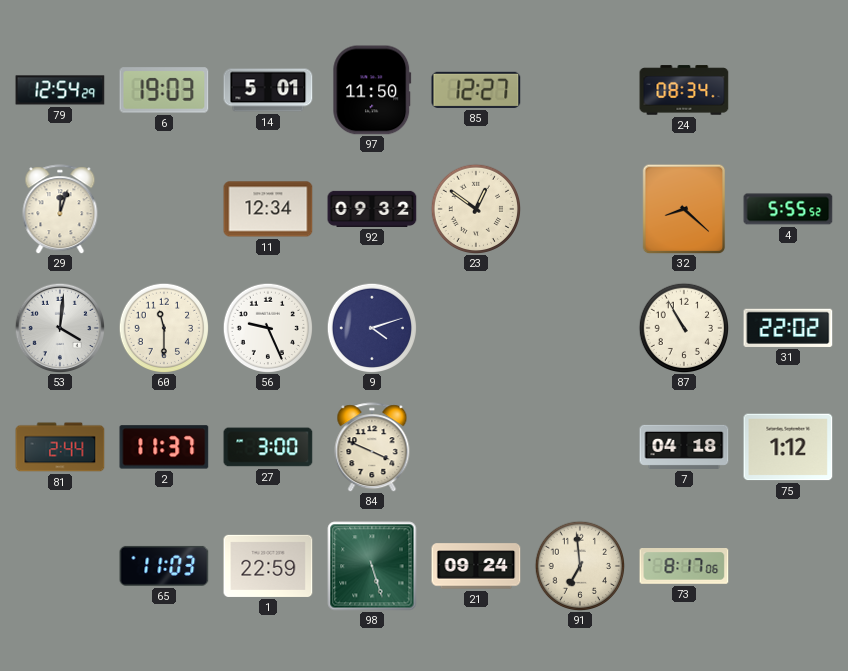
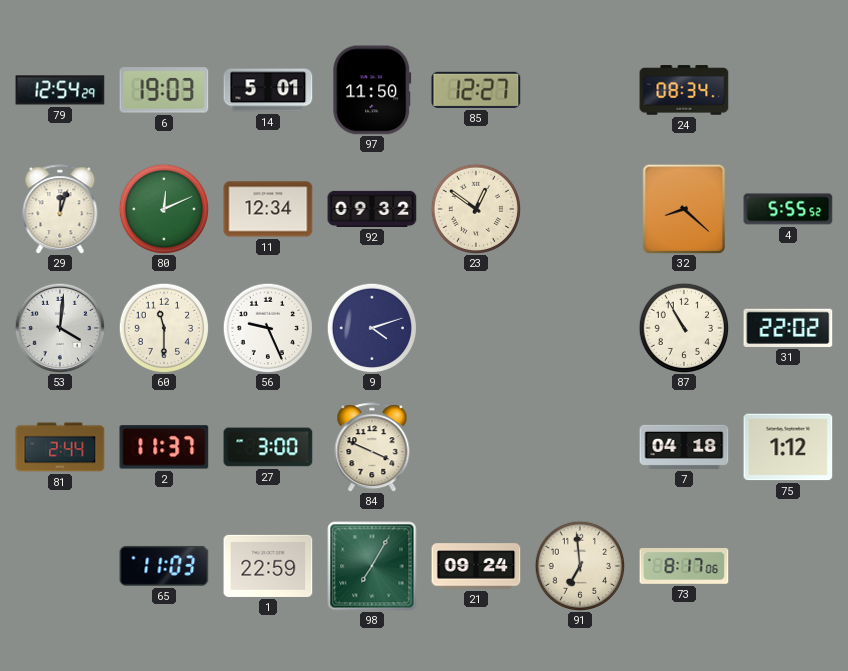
80: none -> 12:11 (163, 208)
98: 5:27 -> 7:05 (372, 566)
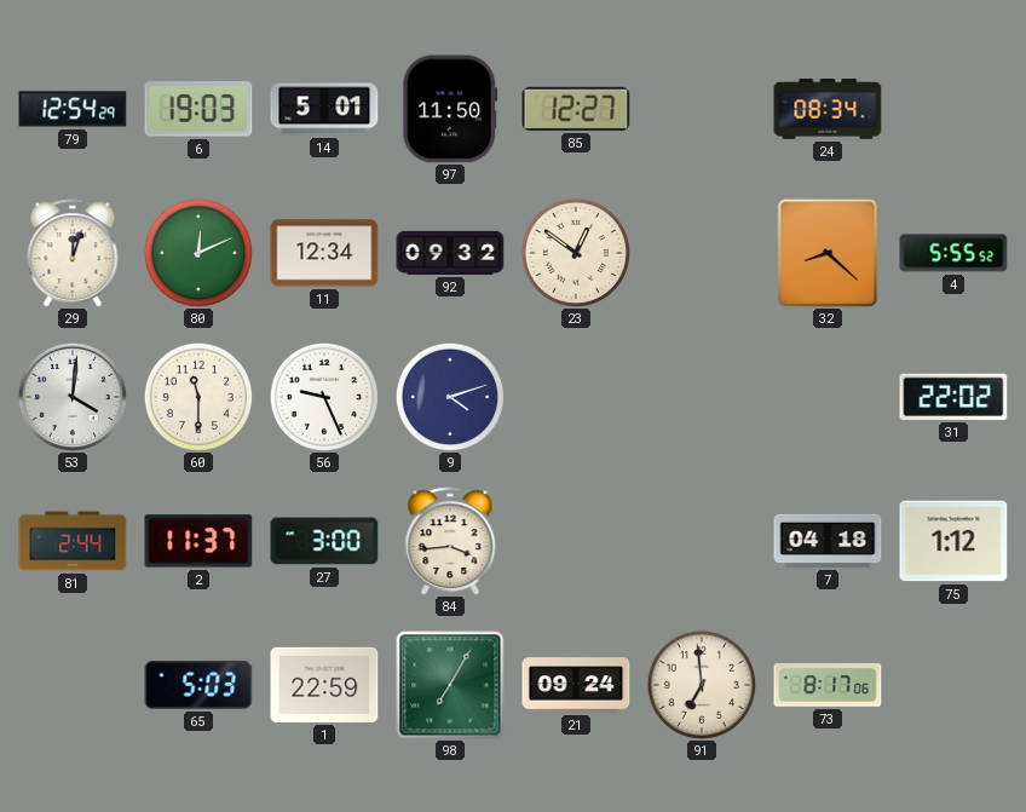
87: 10:55 -> none (683, 327)
84: 3:49 -> 3:44 (450, 541)
65: 11:03 -> 5:03 (198, 685)
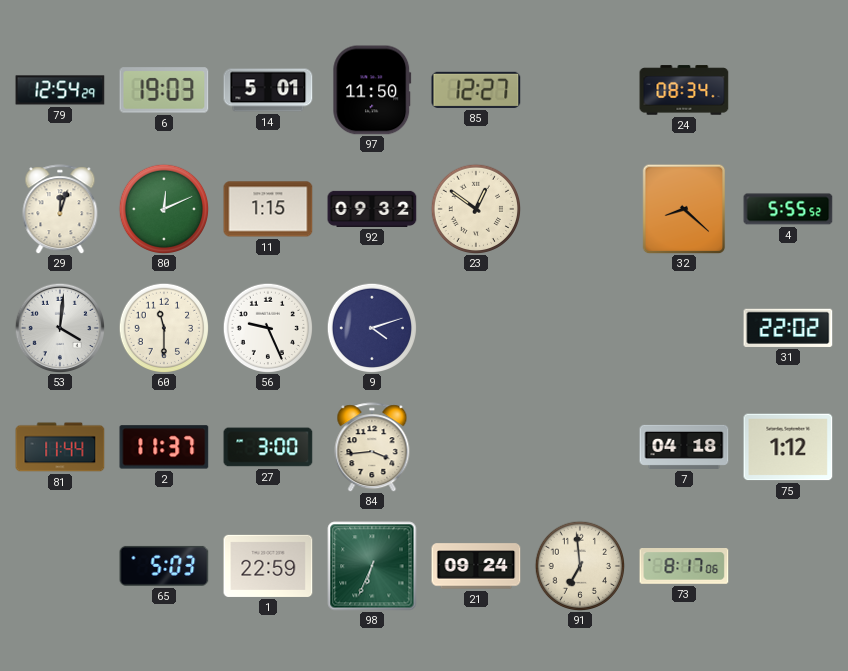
11: 12:34 -> 1:15 (268, 209)
81: 2:44 -> 11:44 (60, 447)
98: 7:05 -> 6:34 (372, 566)
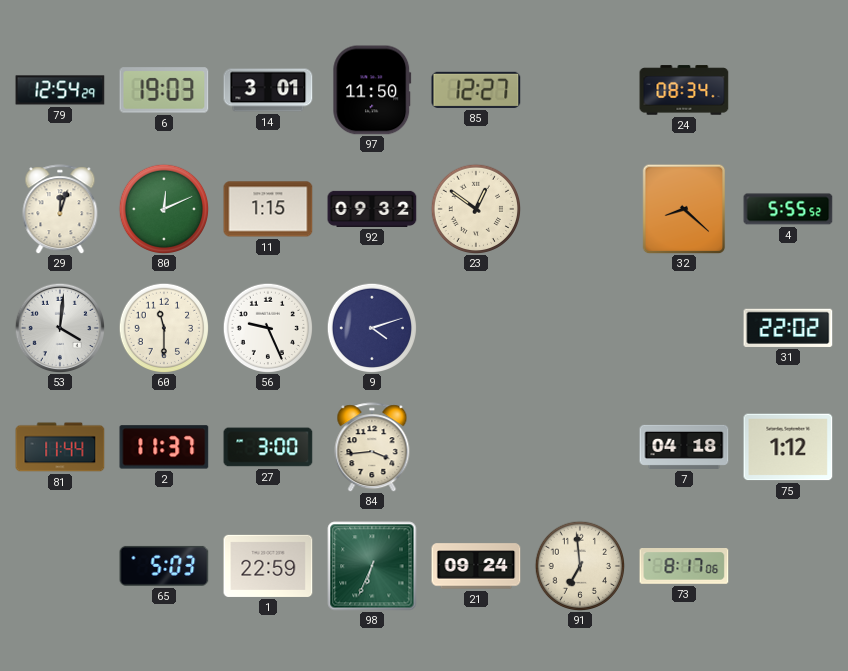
14: 5:01 -> 3:01 (268, 90)
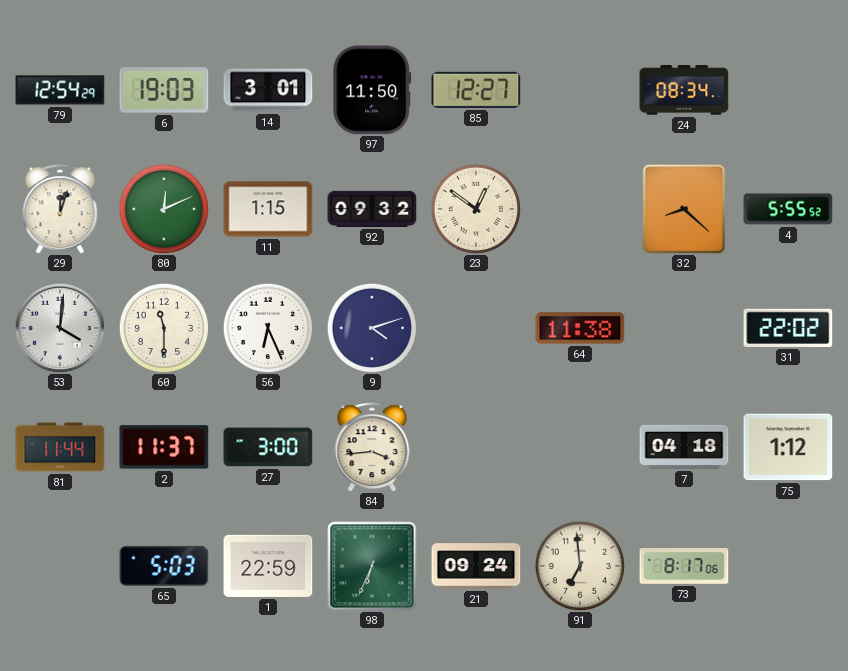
56: 9:26 -> 6:26 (267, 327)
64: none -> 11:38 (580, 328)
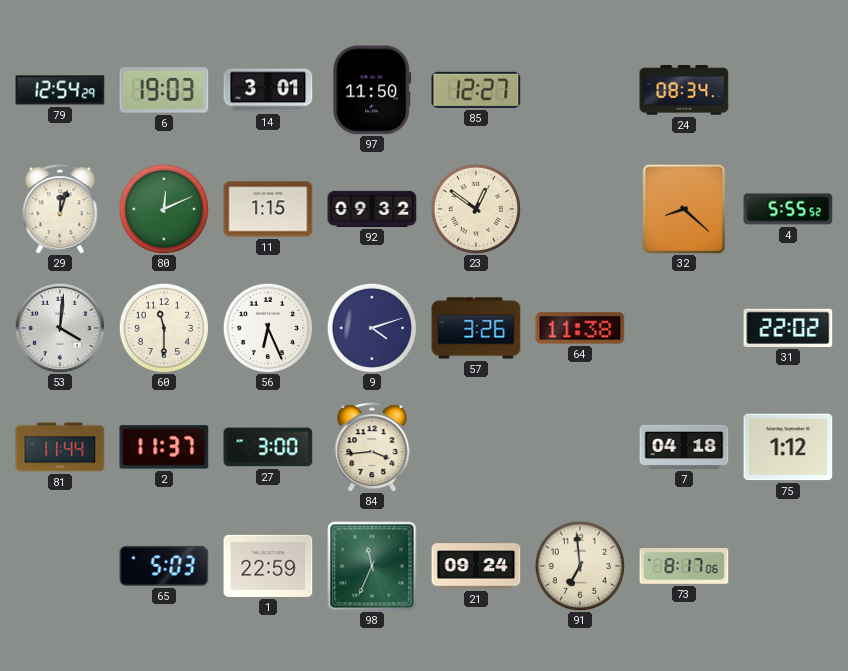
57: none -> 3:26 (476, 328)
98: 6:34 -> 11:34 (372, 566)
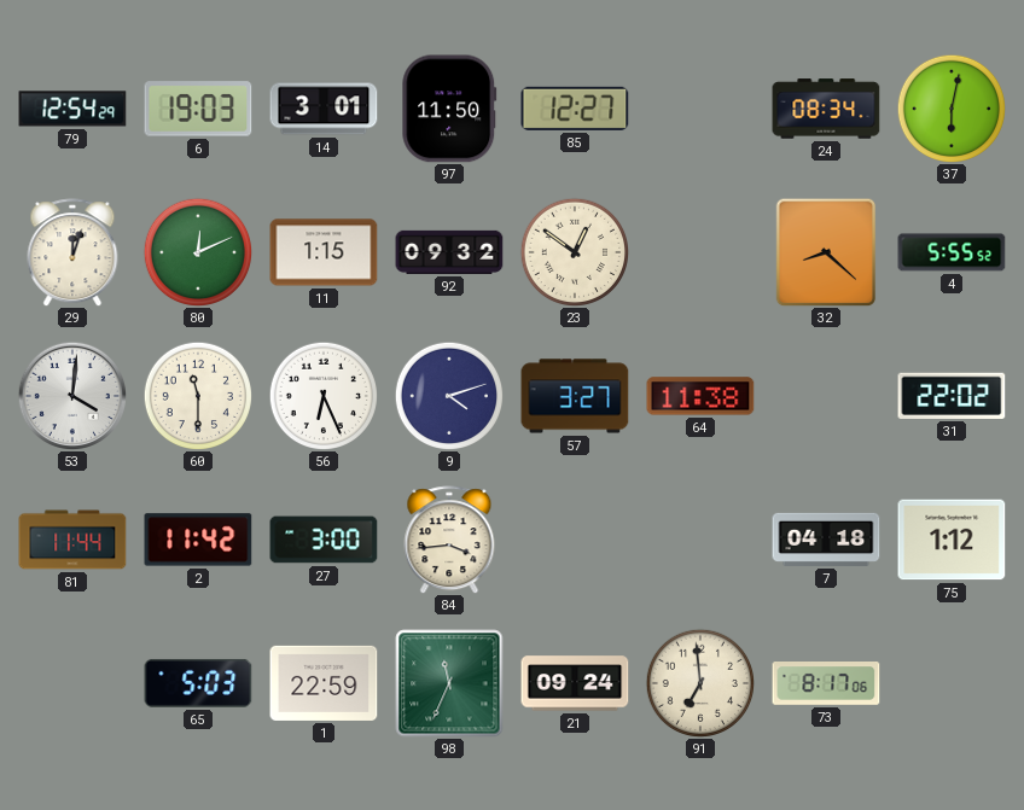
37: none -> 6:02 (950, 107)
57: 3:26 -> 3:27 (575, 396)
2: 11:37 -> 11:42 (198, 540)
